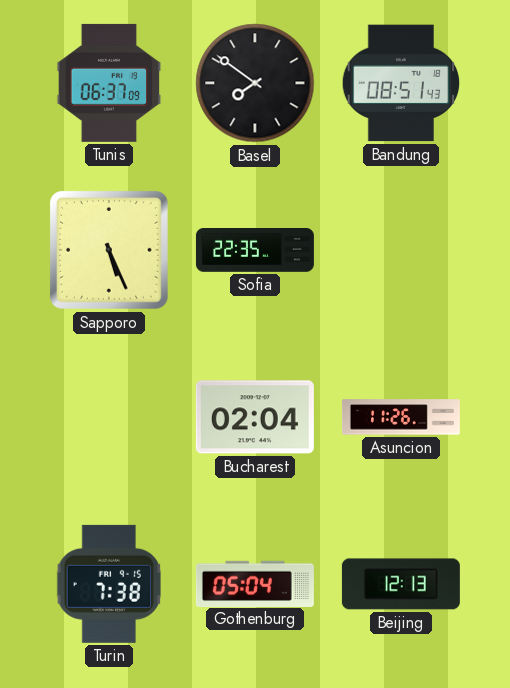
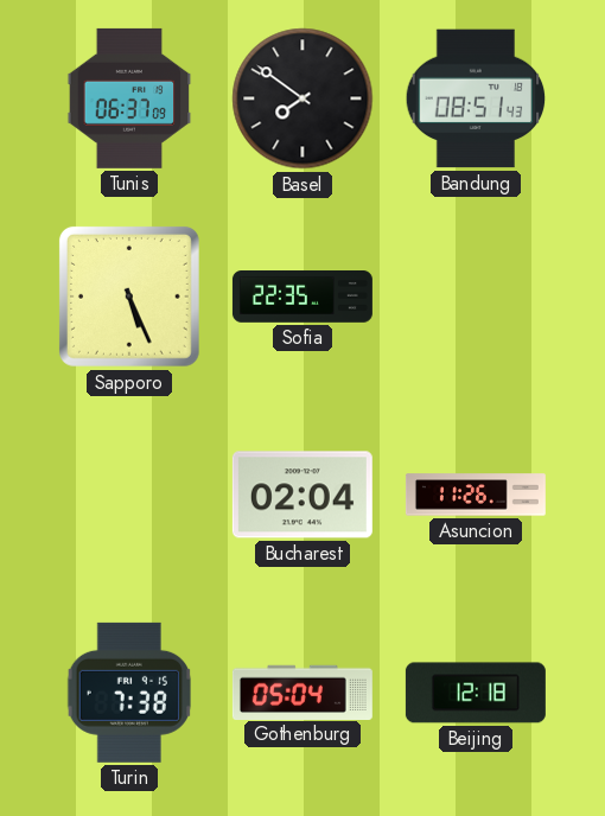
Beijing: 12:13 -> 12:18 (476, 693)
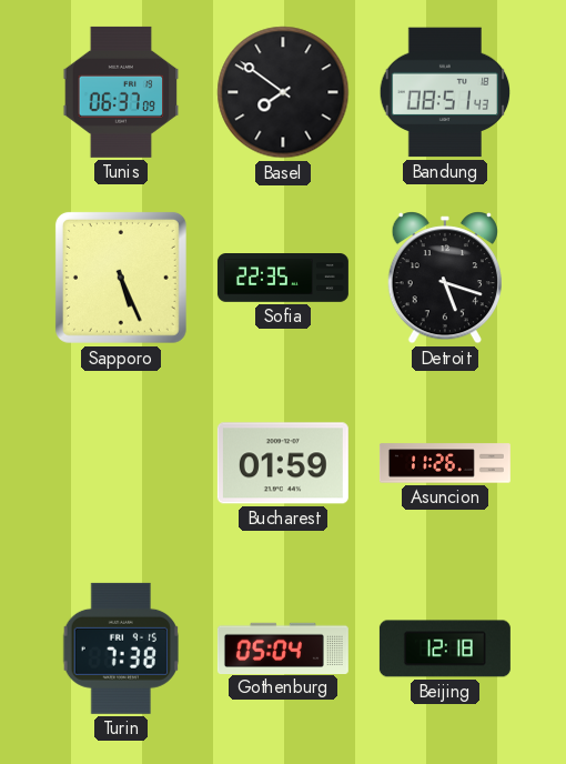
Detroit: none -> 5:18 (445, 278)
Bucharest: 02:04 -> 01:59 (283, 463)
